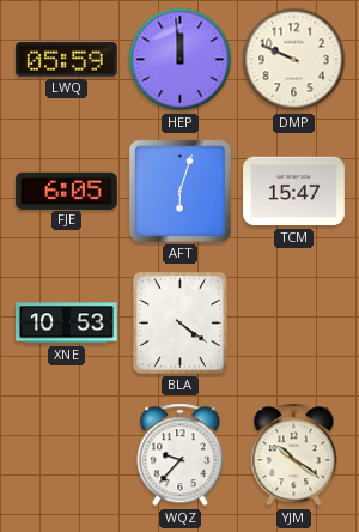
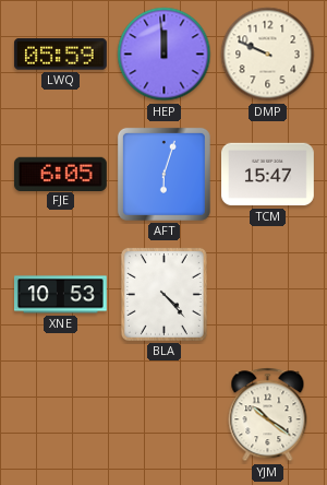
BLA: 4:21 -> 4:23 (163, 294)
WQZ: 9:37 -> none (181, 455)
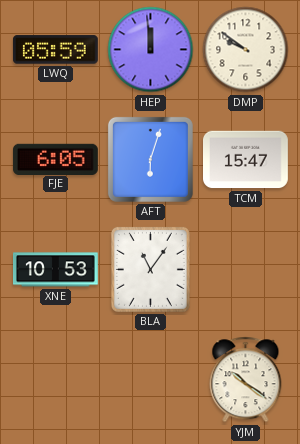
DMP: 9:49 -> 9:51 (246, 50)
BLA: 4:23 -> 11:06 (150, 269)
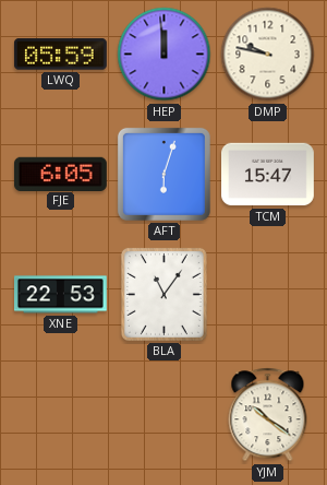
DMP: 9:51 -> 9:47 (268, 55)
XNE: 10:53 -> 22:53 (61, 295)
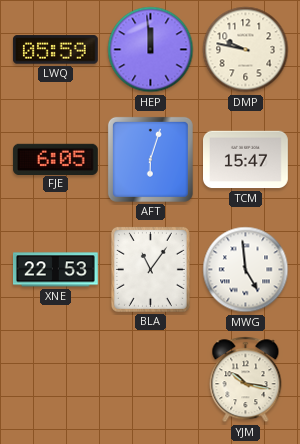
MWG: none -> 4:59 (246, 270)
YJM: 10:21 -> 10:17 (246, 380)
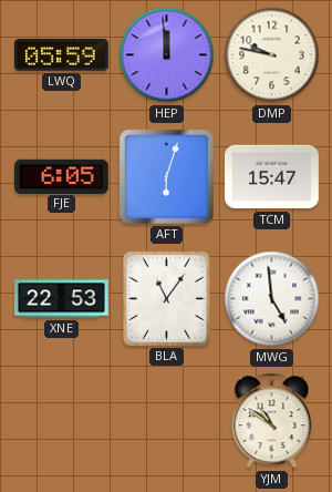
YJM: 10:17 -> 10:51 (272, 421)
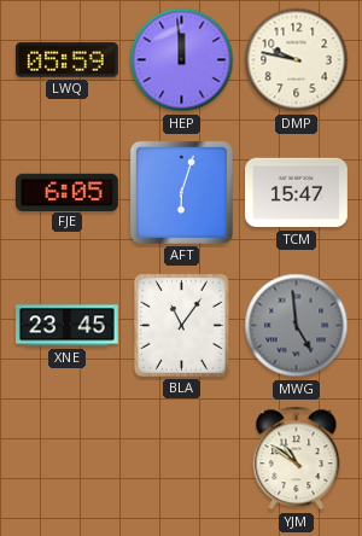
XNE: 22:53 -> 23:45 (68, 326)
MWG dial: white -> grey (297, 326)
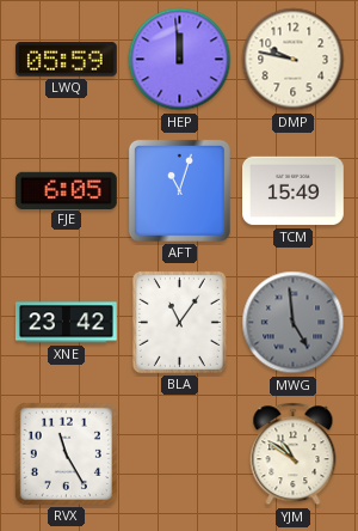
AFT: 6:03 -> 11:03 (179, 190)
TCM: 15:47 -> 15:49 (294, 191)
XNE: 23:45 -> 23:42 (67, 323)
RVX: none -> 11:25 (66, 453)
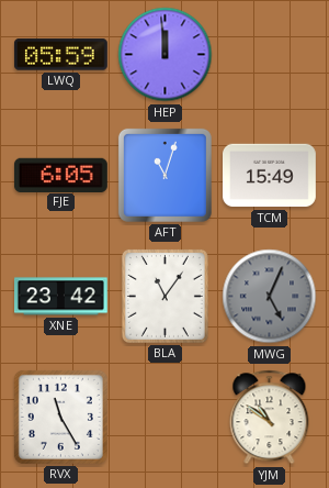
DMP: 9:47 -> none (294, 60)
MWG: 4:59 -> 5:04 (270, 297)
